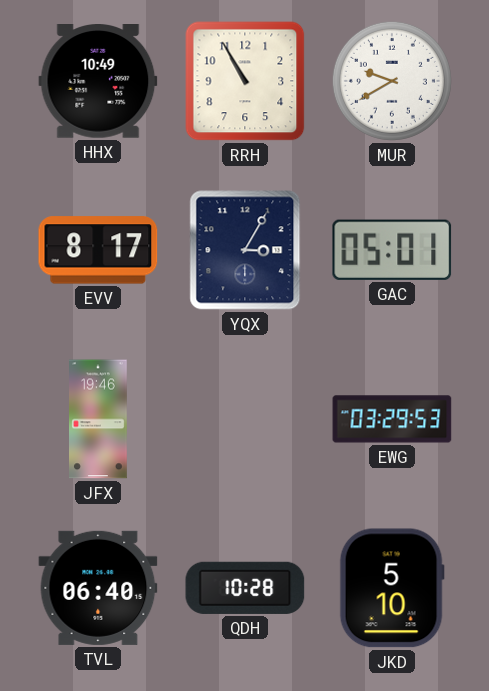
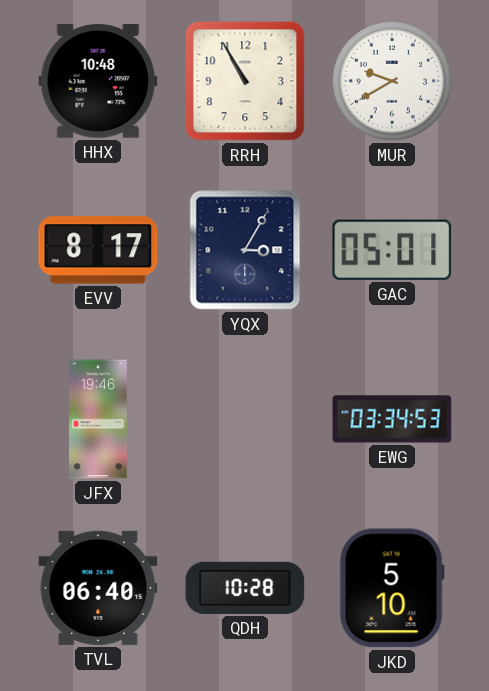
HHX: 10:49 -> 10:48 (98, 82)
EWG: 03:29 -> 03:34 (392, 419)
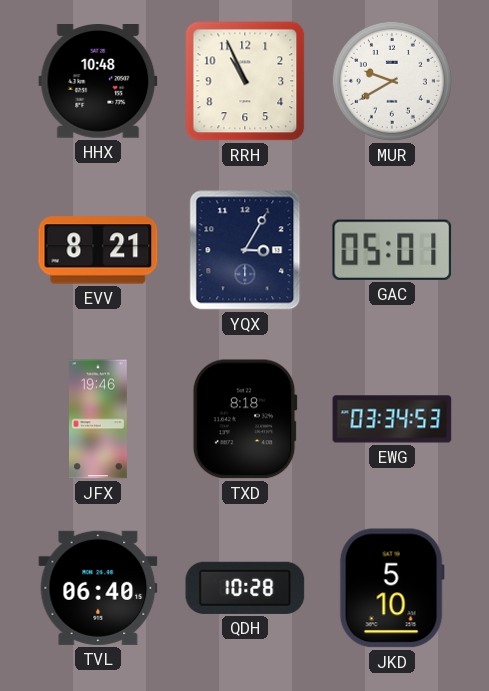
RRH: 10:55 -> 10:56 (245, 81)
EVV: 8:17 -> 8:21 (98, 250)
TXD: none -> 8:18 (245, 419)
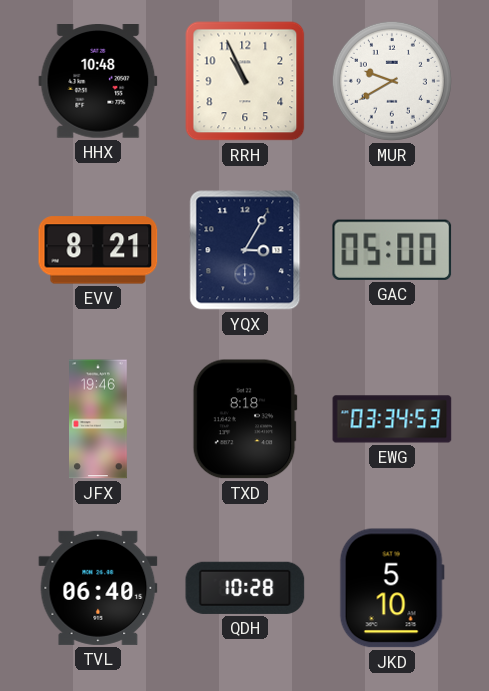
GAC: 05:01 -> 05:00 (392, 250)
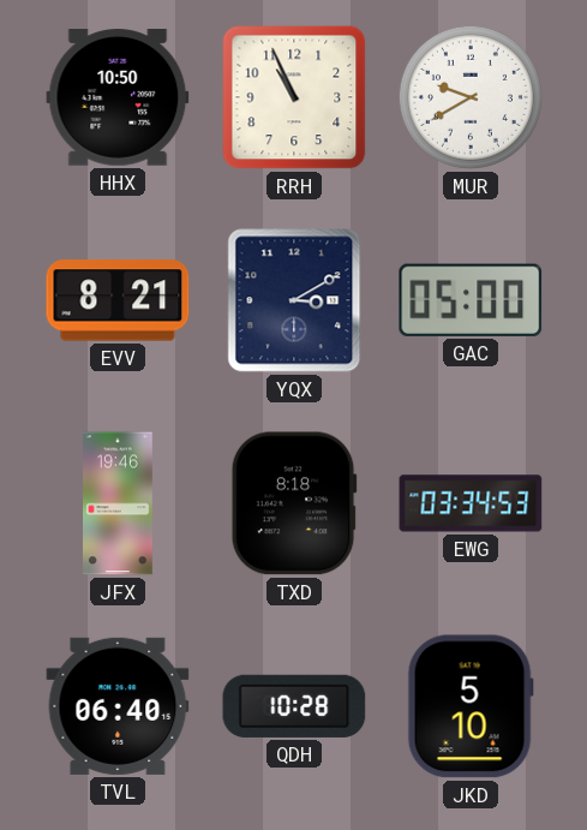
HHX: 10:48 -> 10:50 (118, 98)
YQX: 3:05 -> 3:10 (294, 300)
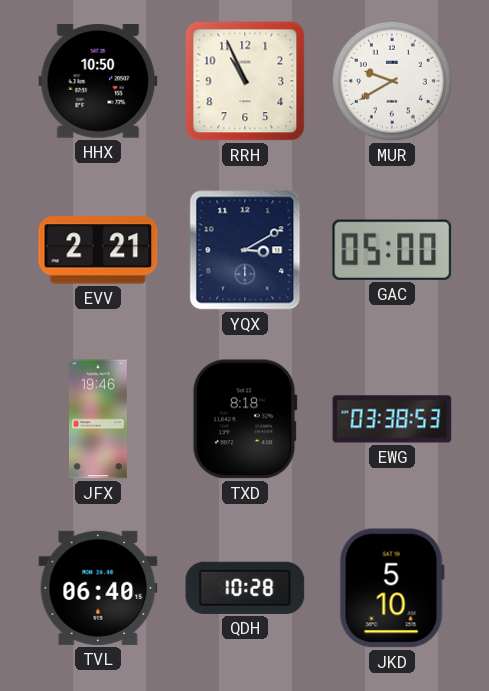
EVV: 8:21 -> 2:21 (98, 250)
EWG: 03:34 -> 03:38 (392, 419)
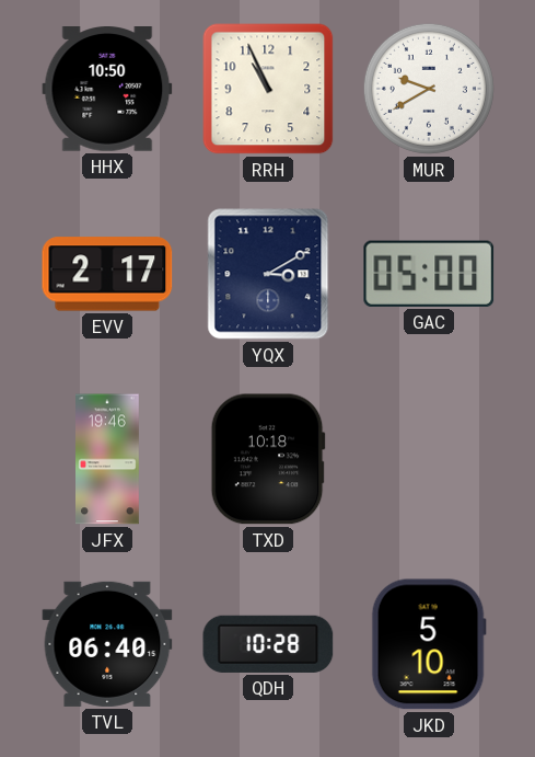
EVV: 2:21 -> 2:17 (107, 274)
TXD: 8:18 -> 10:18 (268, 459)
EWG: 03:38 -> none (392, 419)
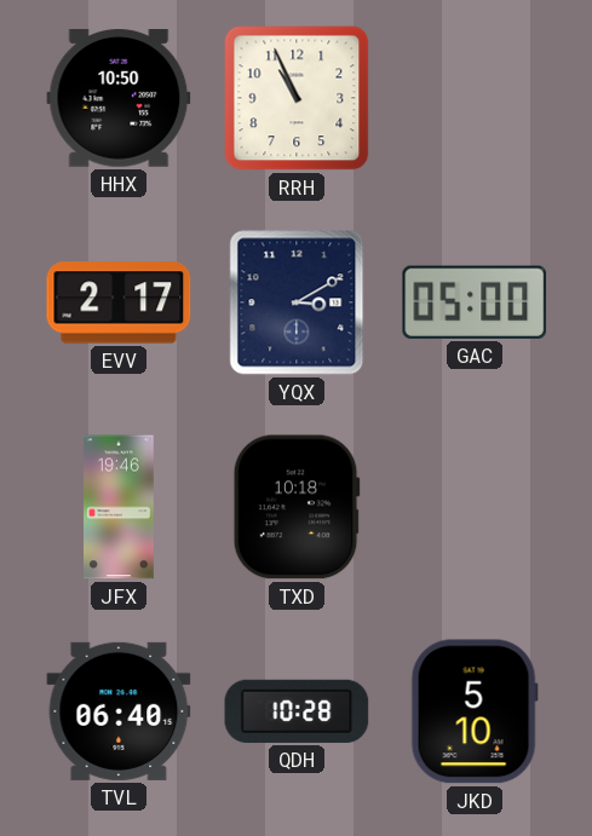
MUR: 9:40 -> none (429, 89)
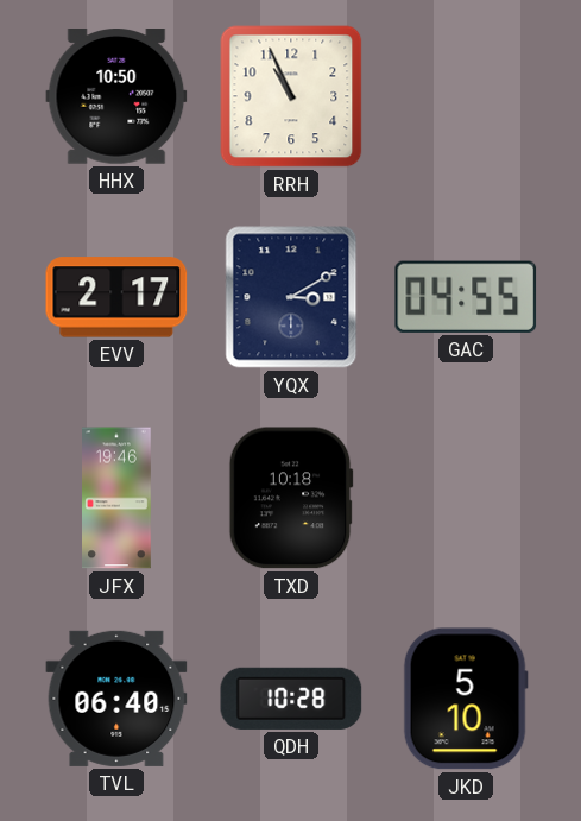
GAC: 05:00 -> 04:55 (466, 297)
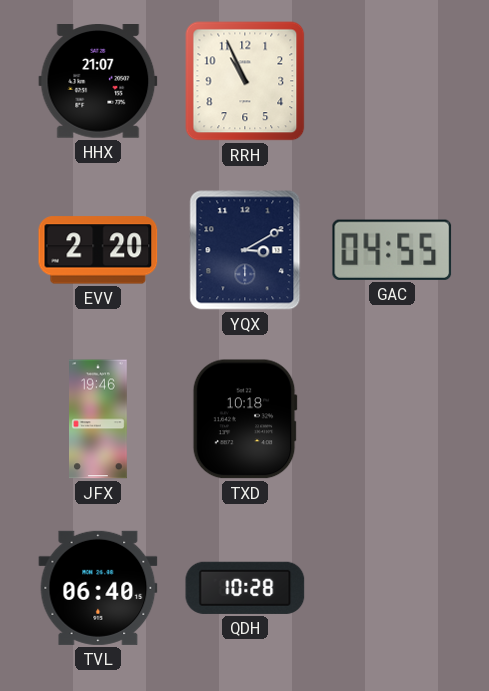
HHX: 10:50 -> 21:07 (98, 82)
EVV: 2:17 -> 2:20 (98, 250)
JKD: 5:10 -> none (466, 699)
